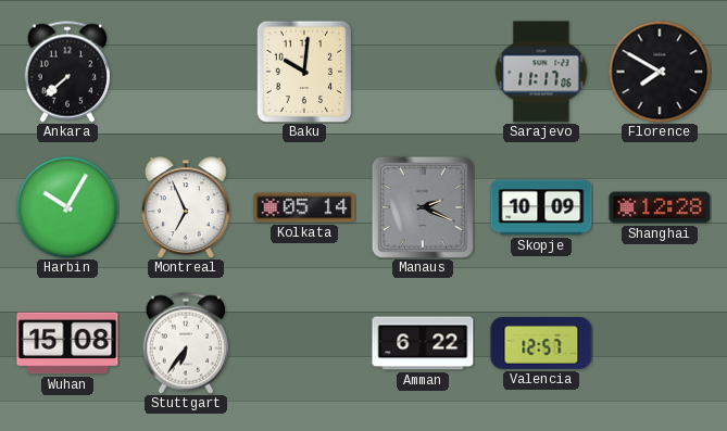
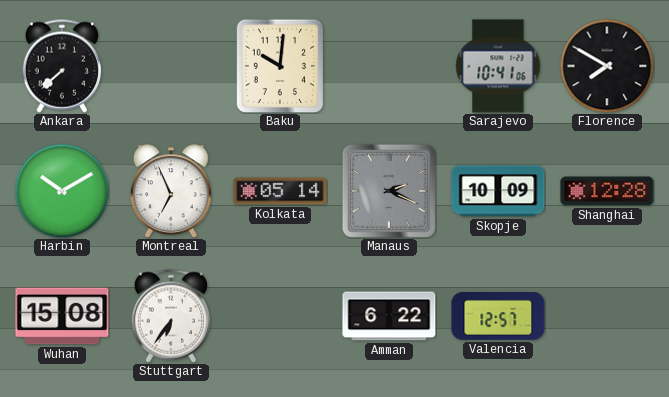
Sarajevo: 11:17 -> 10:41 (498, 66)
Harbin: 10:05 -> 10:10 (62, 191)
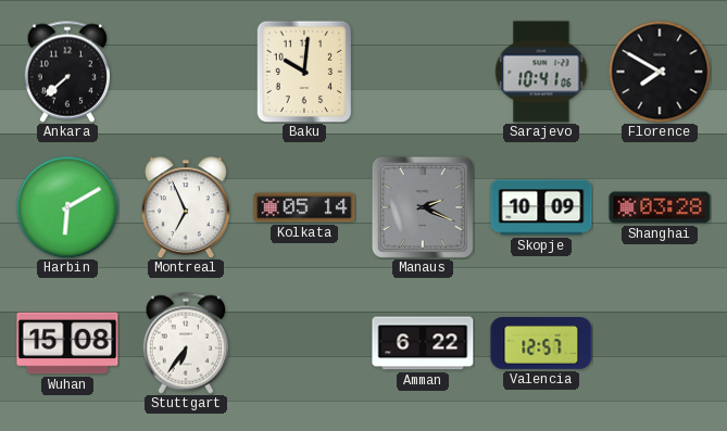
Harbin: 10:10 -> 6:10 (67, 207)
Shanghai: 12:28 -> 03:28 (660, 207)
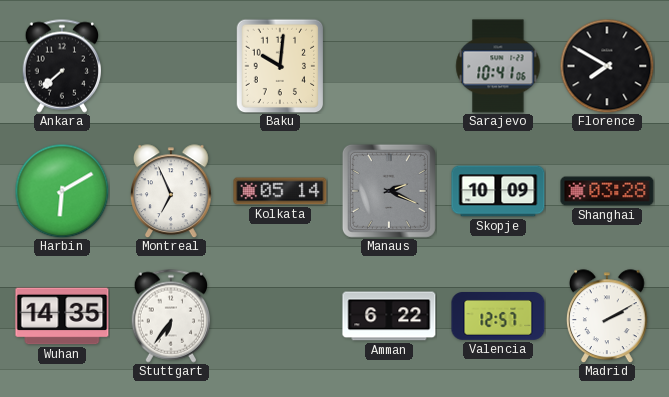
Wuhan: 15:08 -> 14:35 (62, 316)
Madrid: none -> 2:10 (607, 316)
